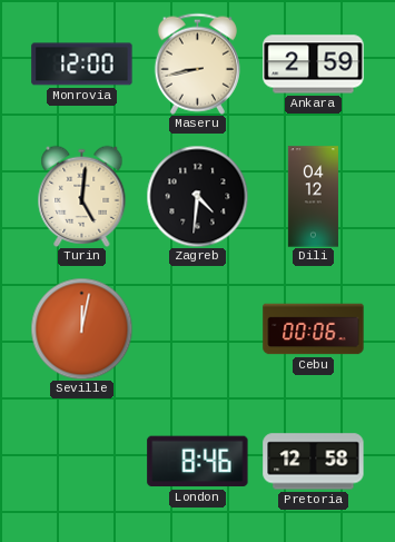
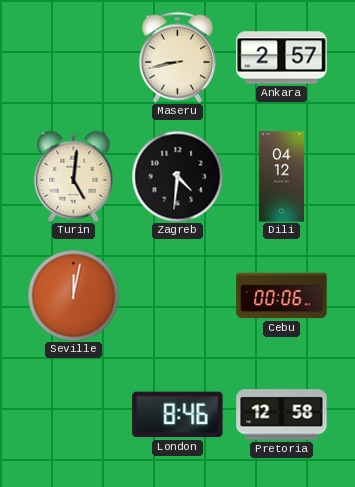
Monrovia: 12:00 -> none (82, 65)
Ankara: 2:59 -> 2:57 (282, 58)
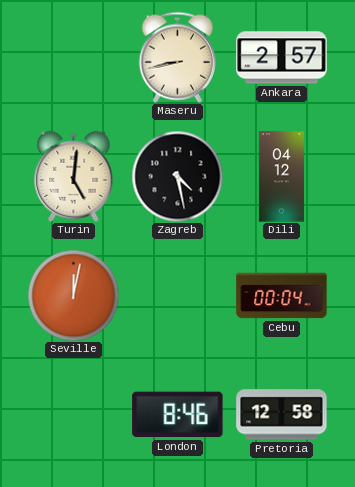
Zagreb: 4:31 -> 4:28 (177, 176)
Cebu: 00:06 -> 00:04 (282, 296)
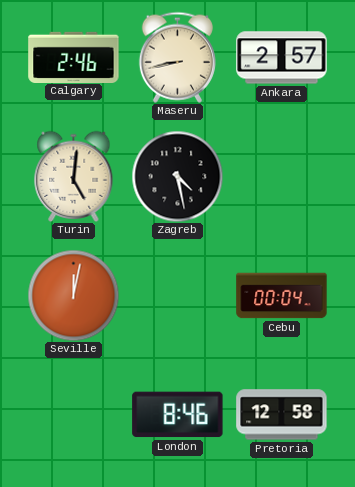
Calgary: none -> 2:46 (74, 57)
Dili: 04:12 -> none (281, 177)
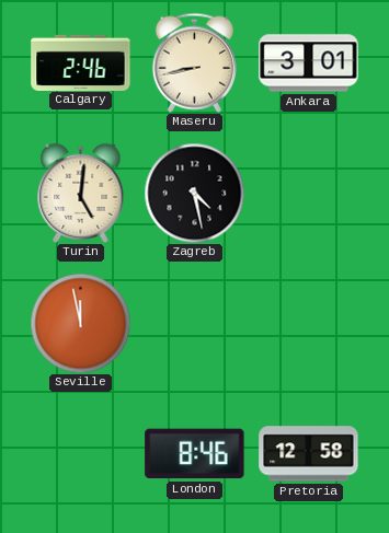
Ankara: 2:57 -> 3:01 (309, 63)
Seville: 12:02 -> 11:58 (80, 323)
Cebu: 00:04 -> none (282, 296)
